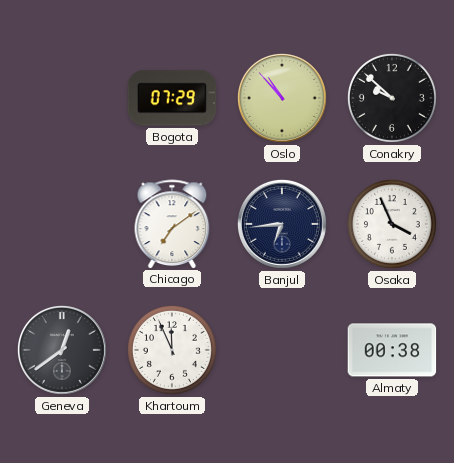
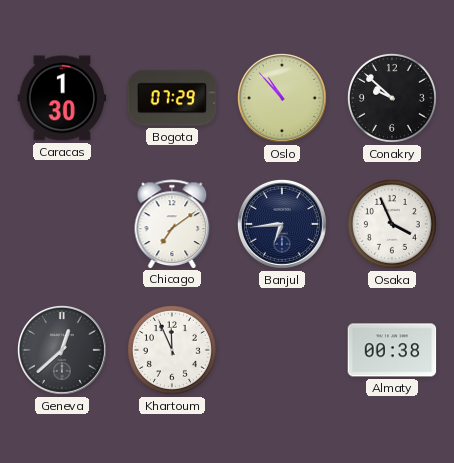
Caracas: none -> 1:30 (62, 98)
Geneva: 12:39 -> 12:38 (62, 350)
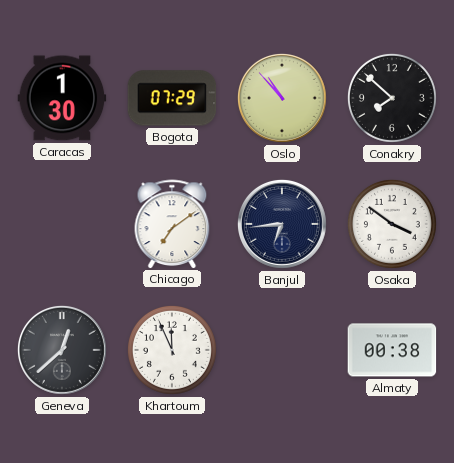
Conakry: 9:52 -> 7:52 (392, 98)
Osaka: 3:56 -> 3:51 (392, 224)
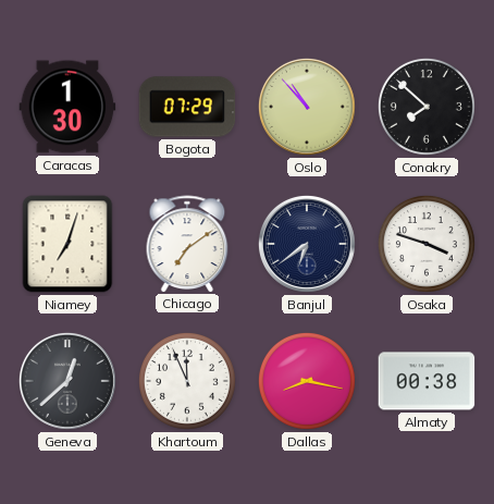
Niamey: none -> 7:03 (67, 244)
Banjul: 6:44 -> 6:39 (307, 244)
Osaka: 3:51 -> 3:48 (427, 244)
Dallas: none -> 8:17 (307, 381)
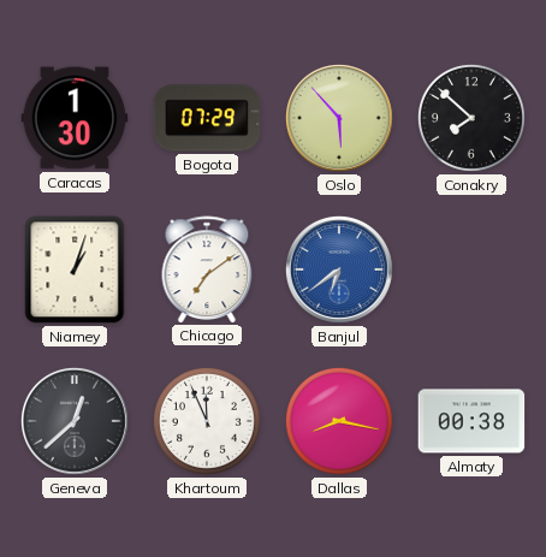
Oslo: 10:53 -> 5:53 (339, 118)
Niamey: 7:03 -> 1:03 (75, 269)
Banjul dial: navy -> blue (339, 269)
Osaka: 3:48 -> none (427, 244)
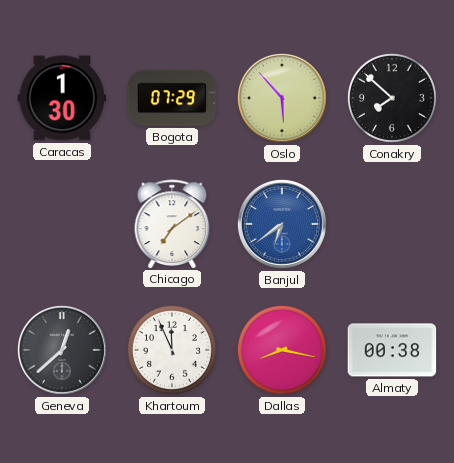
Niamey: 1:03 -> none (75, 269)
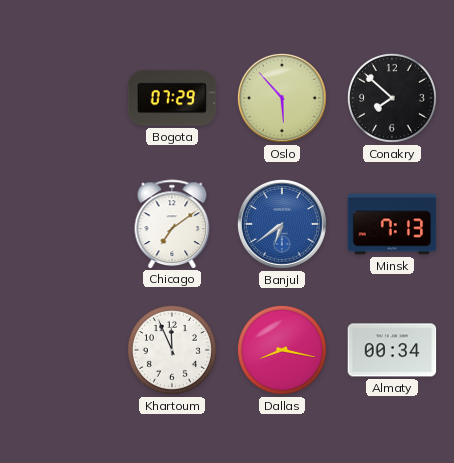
Caracas: 1:30 -> none (62, 98)
Minsk: none -> 7:13 (392, 224)
Geneva: 12:38 -> none (62, 350)
Almaty: 00:38 -> 00:34 (392, 350)
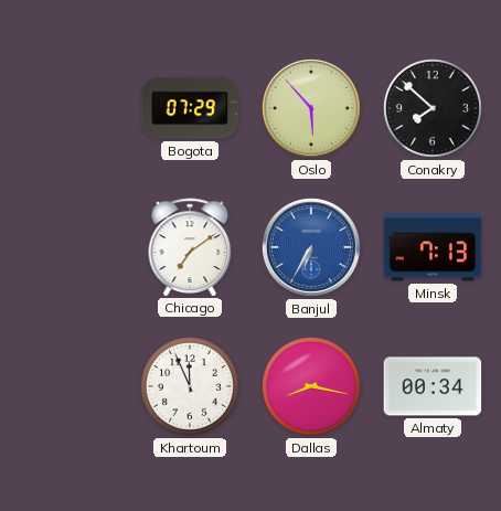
Banjul: 6:39 -> 6:35 (311, 247)
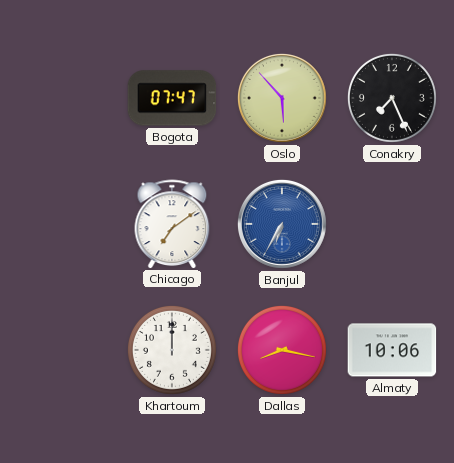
Bogota: 07:29 -> 07:47 (172, 98)
Conakry: 7:52 -> 7:26 (392, 98)
Minsk: 7:13 -> none (433, 247)
Khartoum: 11:56 -> 12:00 (172, 350)
Almaty: 00:34 -> 10:06 (392, 350)
